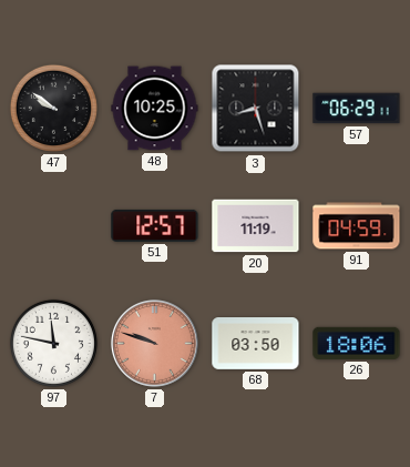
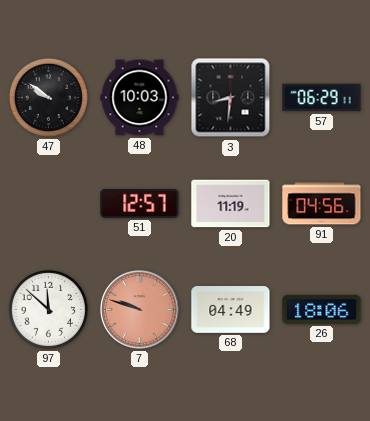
48: 10:25 -> 10:03 (140, 98)
3: 8:27 -> 8:31 (231, 98)
91: 04:59 -> 04:56 (322, 204)
97: 11:47 -> 11:52 (48, 309)
68: 03:50 -> 04:49 (231, 310)
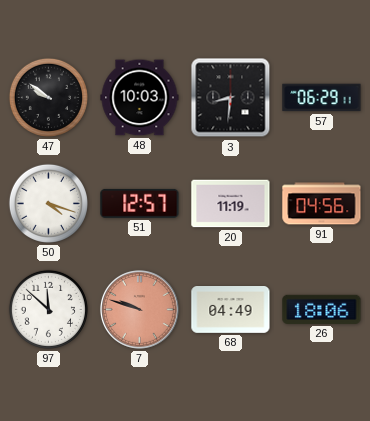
50: none -> 4:18 (48, 203)
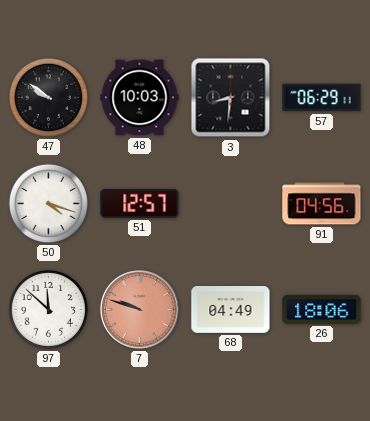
20: 11:19 -> none (231, 204)
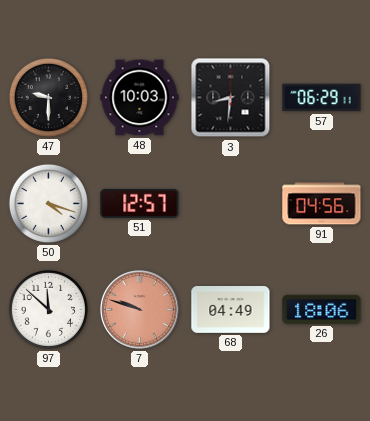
47: 9:51 -> 9:30 (48, 97)
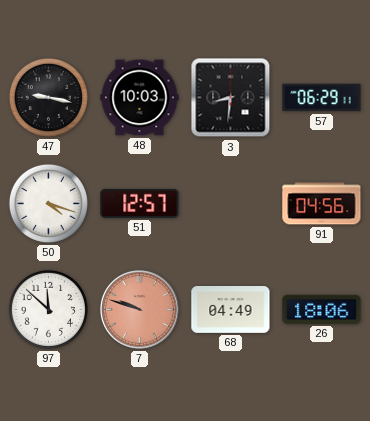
47: 9:30 -> 9:17 (48, 97)
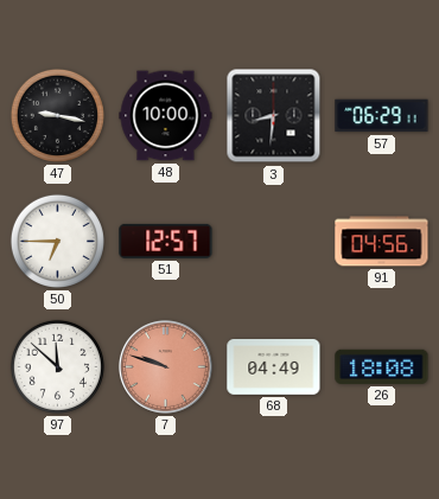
48: 10:03 -> 10:00 (166, 116)
50: 4:18 -> 6:45 (57, 241)
26: 18:06 -> 18:08 (382, 366)
